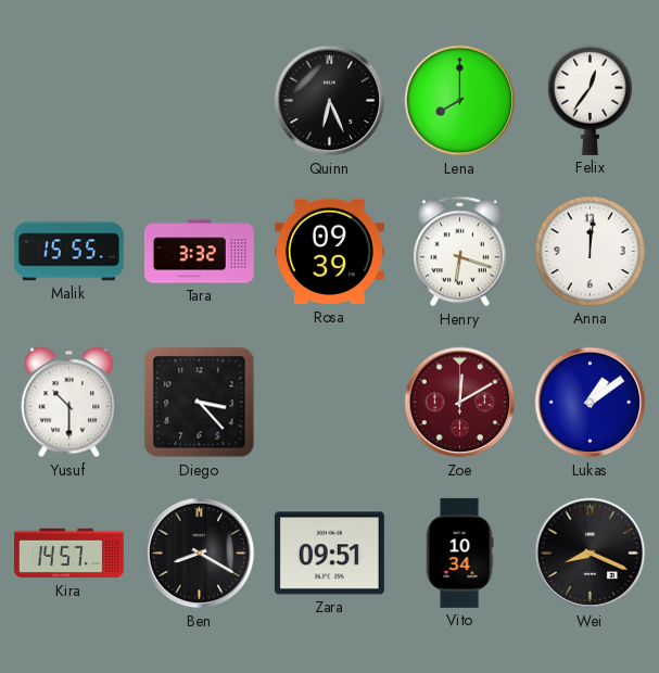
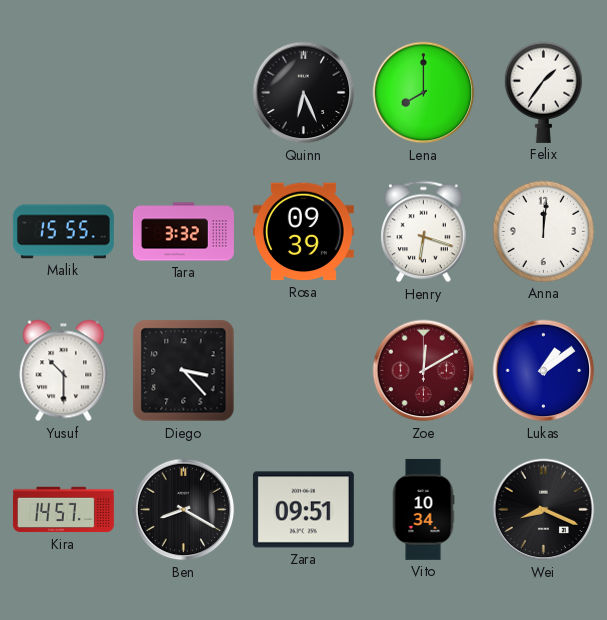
Felix: 12:36 -> 1:36 (543, 92)
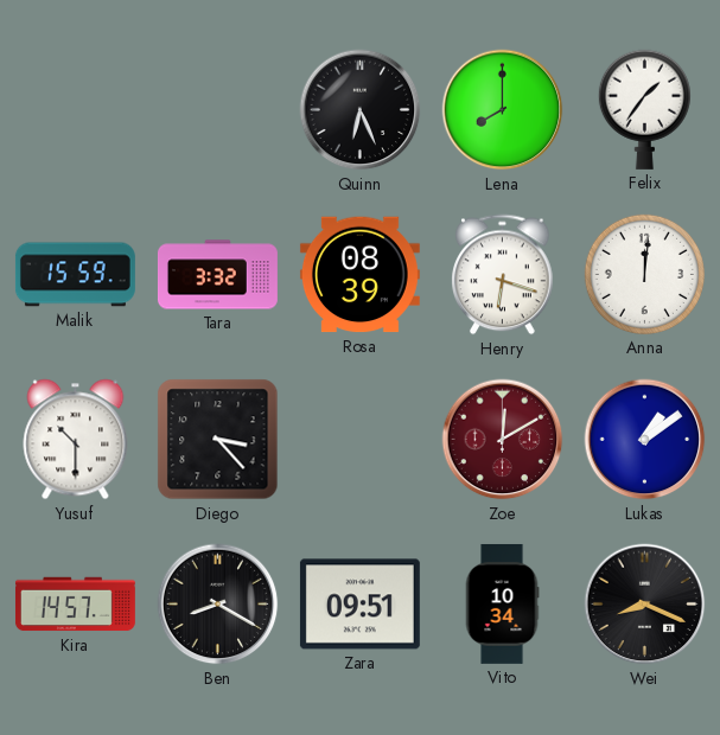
Malik: 15:55 -> 15:59 (75, 275)
Rosa: 09:39 -> 08:39 (359, 275)
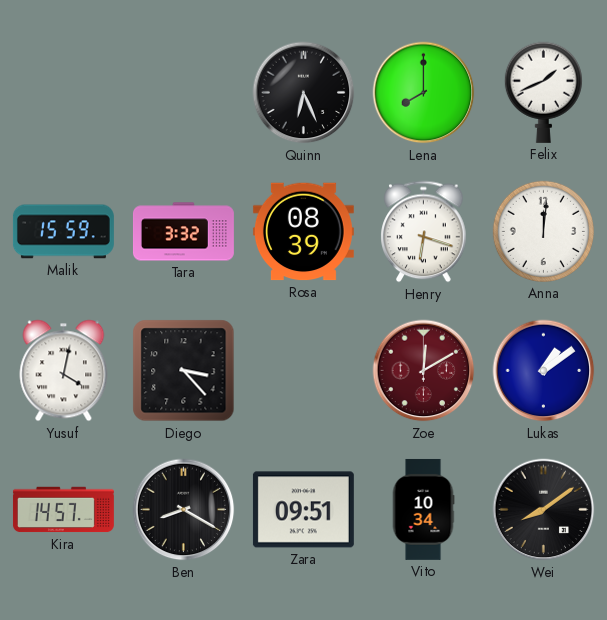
Felix: 1:36 -> 1:41 (543, 92)
Yusuf: 10:30 -> 4:02 (64, 371)
Wei: 8:19 -> 8:09 (544, 510)
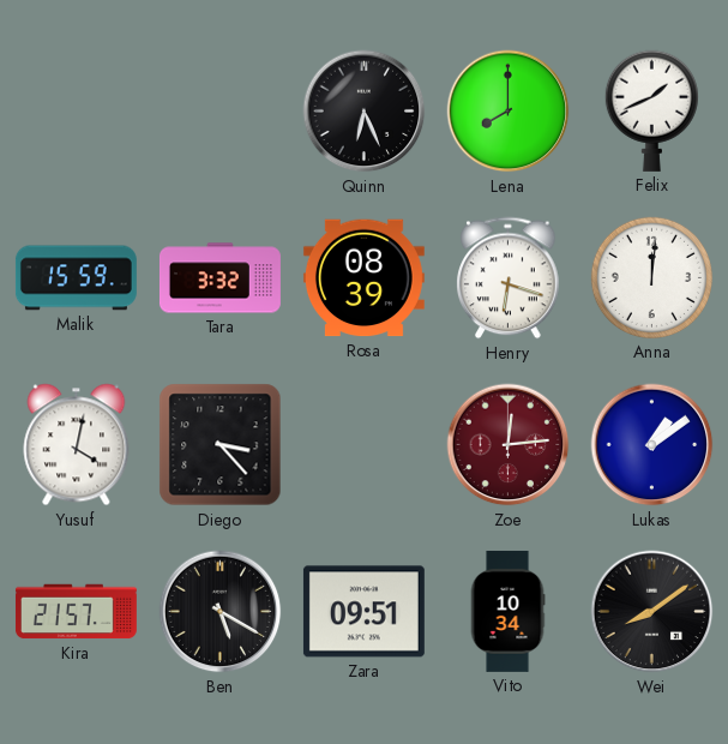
Zoe: 12:10 -> 12:14 (509, 445)
Kira: 14:57 -> 21:57 (76, 612)
Ben: 8:20 -> 5:20 (221, 612)
